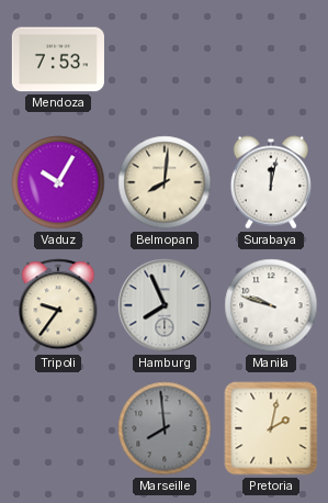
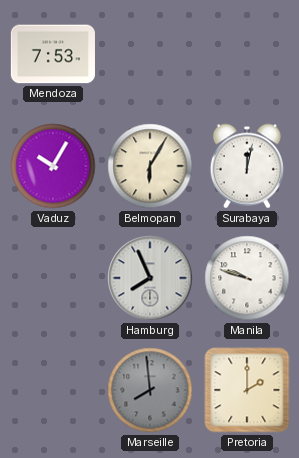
Belmopan: 8:01 -> 6:05 (150, 166)
Tripoli: 9:36 -> none (58, 305)
Pretoria: 2:02 -> 2:00 (247, 390)
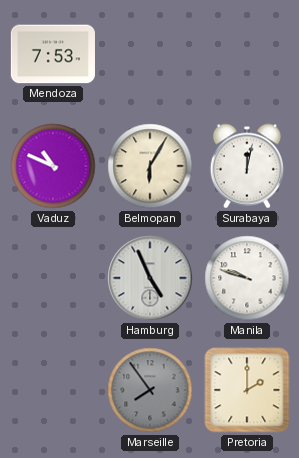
Vaduz: 10:05 -> 10:49 (53, 166)
Hamburg: 7:56 -> 4:56 (150, 278)
Marseille: 7:59 -> 7:54 (150, 390)
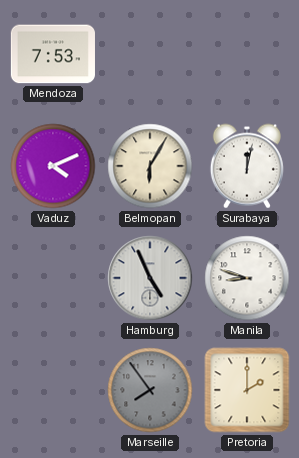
Vaduz: 10:49 -> 4:11 (53, 166)
Manila: 9:48 -> 8:48 (247, 278)
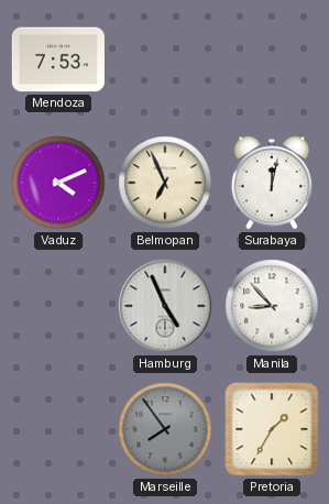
Belmopan: 6:05 -> 6:56 (165, 183)
Manila: 8:48 -> 8:53 (272, 306)
Pretoria: 2:00 -> 1:35 (272, 429)
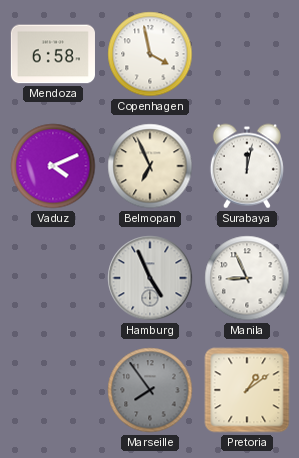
Mendoza: 7:53 -> 6:58 (53, 54)
Copenhagen: none -> 3:58 (150, 54)
Manila: 8:53 -> 8:56 (247, 278)
Pretoria: 1:35 -> 1:09 (247, 390)
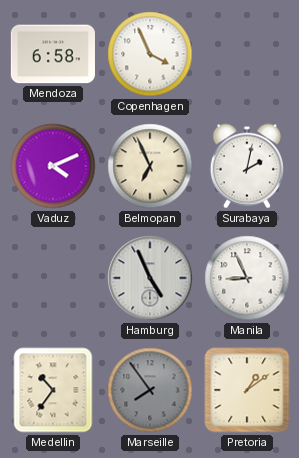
Copenhagen: 3:58 -> 3:56 (150, 54)
Surabaya: 12:02 -> 2:02 (247, 166)
Medellin: none -> 10:36 (53, 390)
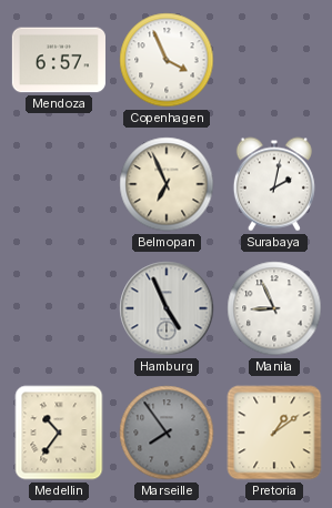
Mendoza: 6:58 -> 6:57 (59, 60)
Vaduz: 4:11 -> none (53, 166)
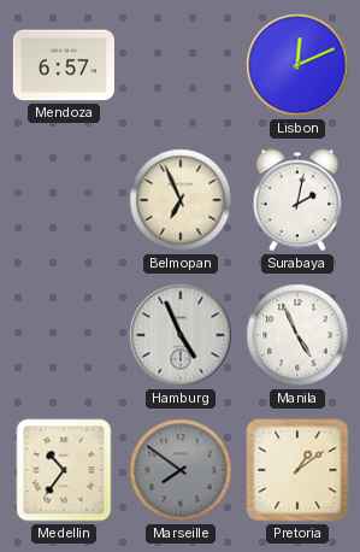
Copenhagen: 3:56 -> none (167, 60)
Lisbon: none -> 12:11 (297, 65)
Manila: 8:56 -> 4:56 (297, 335)
Marseille: 7:54 -> 7:51 (181, 470)
